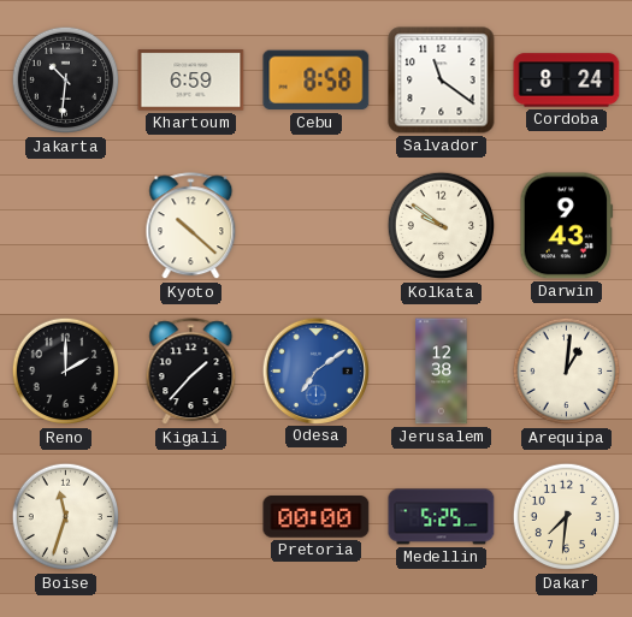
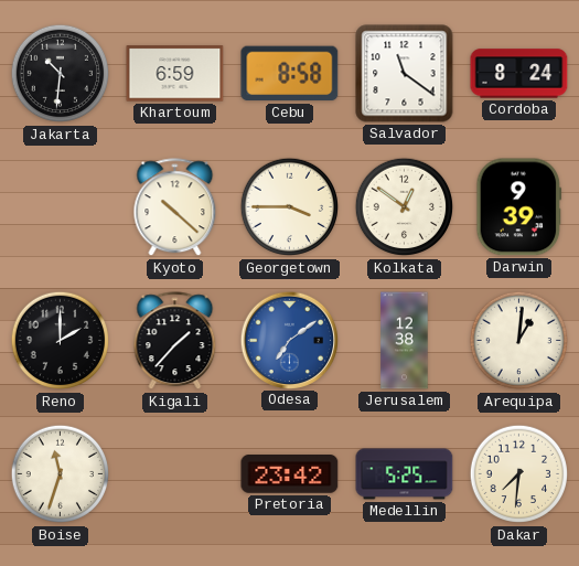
Georgetown: none -> 3:45 (290, 207)
Kolkata: 9:51 -> 12:51 (405, 207)
Darwin: 9:43 -> 9:39 (519, 207)
Pretoria: 00:00 -> 23:42 (290, 474)
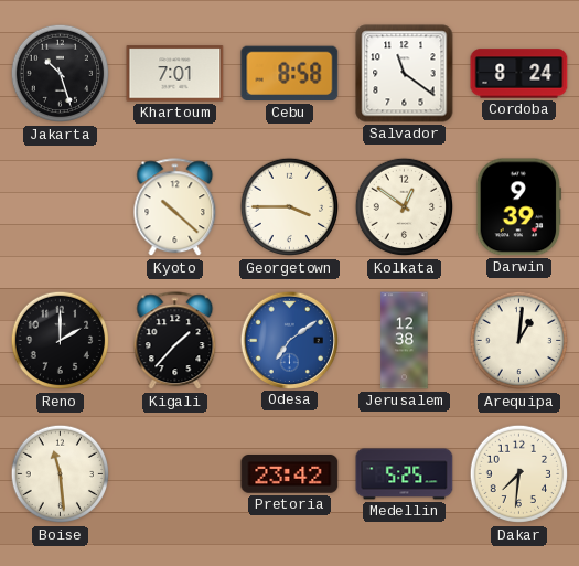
Jakarta: 10:31 -> 10:27 (61, 74)
Khartoum: 6:59 -> 7:01 (175, 74)
Boise: 11:33 -> 11:29 (61, 474)
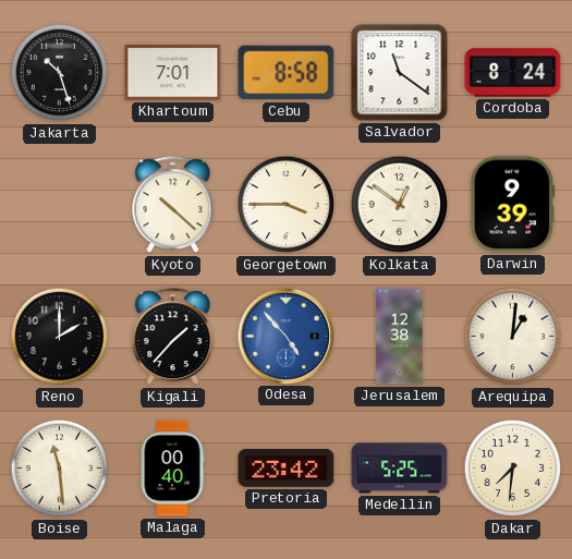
Odesa: 7:09 -> 4:53 (285, 336)
Malaga: none -> 00:40 (172, 469)
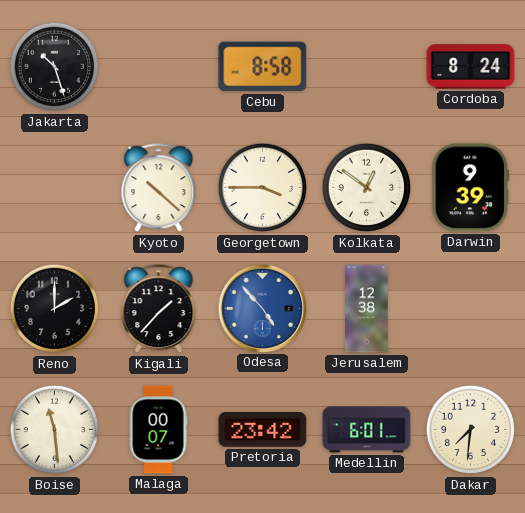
Khartoum: 7:01 -> none (173, 73)
Salvador: 11:21 -> none (400, 73)
Arequipa: 1:01 -> none (513, 337)
Malaga: 00:40 -> 00:07 (158, 430)
Medellin: 5:25 -> 6:01 (367, 430)
